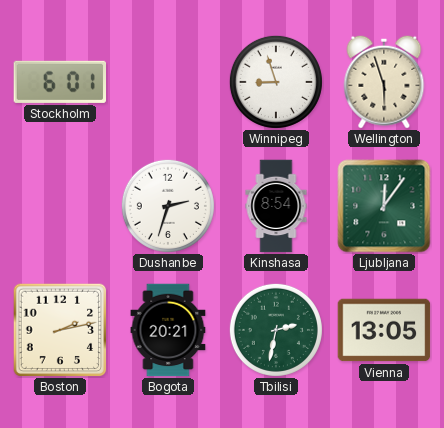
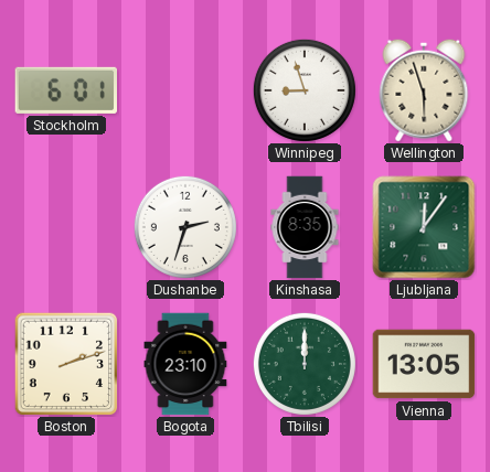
Kinshasa: 8:54 -> 8:35 (305, 227)
Boston: 2:13 -> 2:12 (66, 364)
Bogota: 20:21 -> 23:10 (185, 364)
Tbilisi: 2:32 -> 12:00 (305, 364)
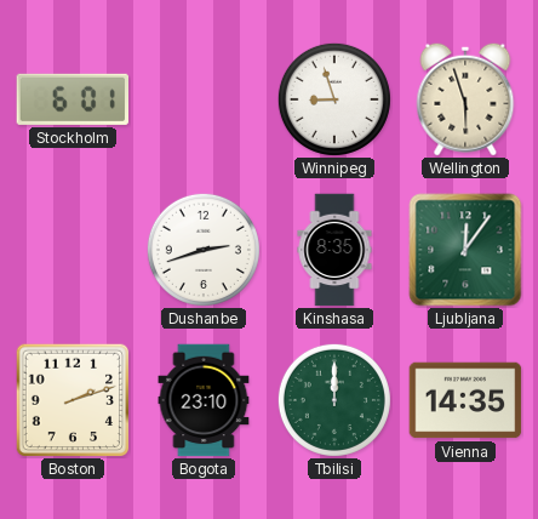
Dushanbe: 2:33 -> 2:42 (204, 250)
Vienna: 13:05 -> 14:35 (465, 400)
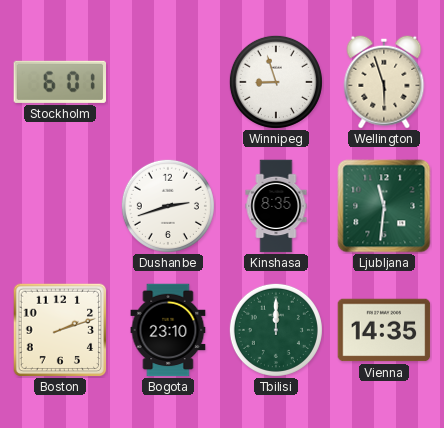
Ljubljana: 12:06 -> 11:31 (384, 206)
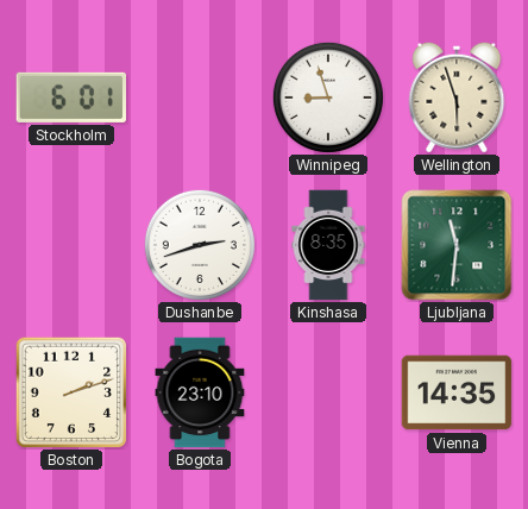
Tbilisi: 12:00 -> none (276, 330)
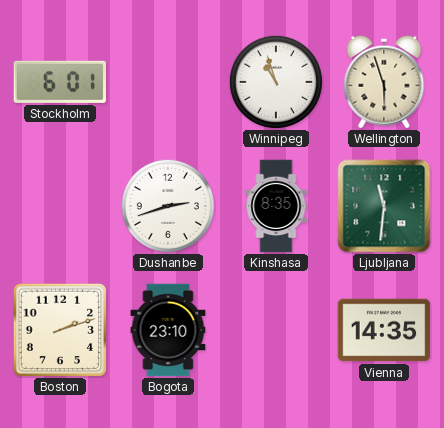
Winnipeg: 8:57 -> 10:57 (276, 82)
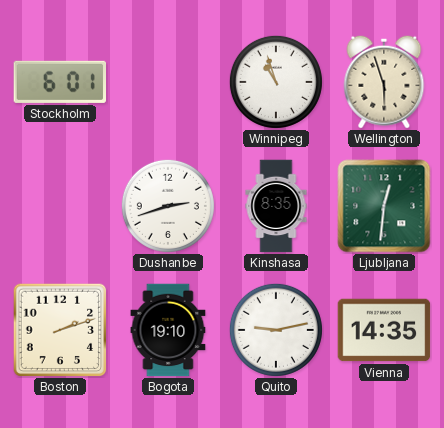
Ljubljana: 11:31 -> 12:31 (384, 206)
Bogota: 23:10 -> 19:10 (168, 330)
Quito: none -> 9:13 (276, 330)
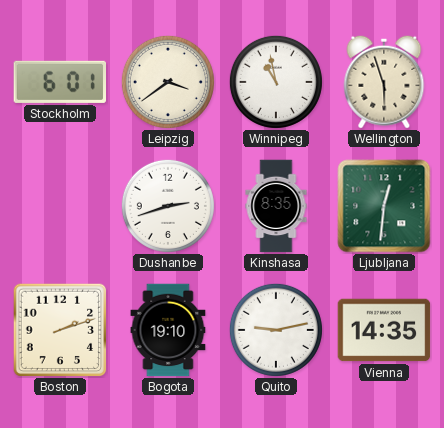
Leipzig: none -> 3:39 (168, 82)
Winnipeg: 10:57 -> 10:58 (276, 82)
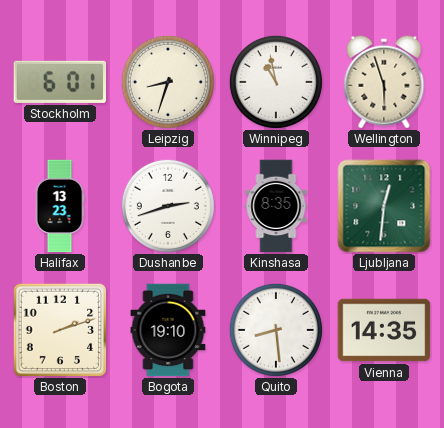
Leipzig: 3:39 -> 8:33 (168, 82)
Halifax: none -> 13:23 (60, 206)
Quito: 9:13 -> 8:29 (276, 330)
